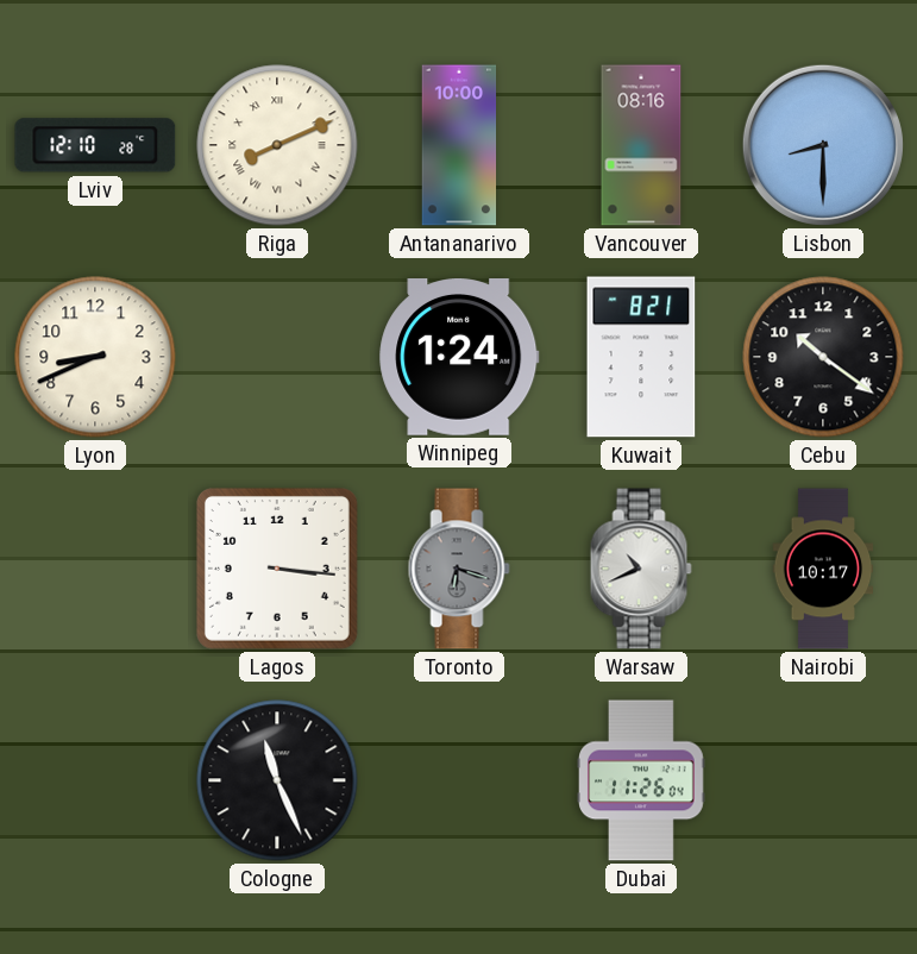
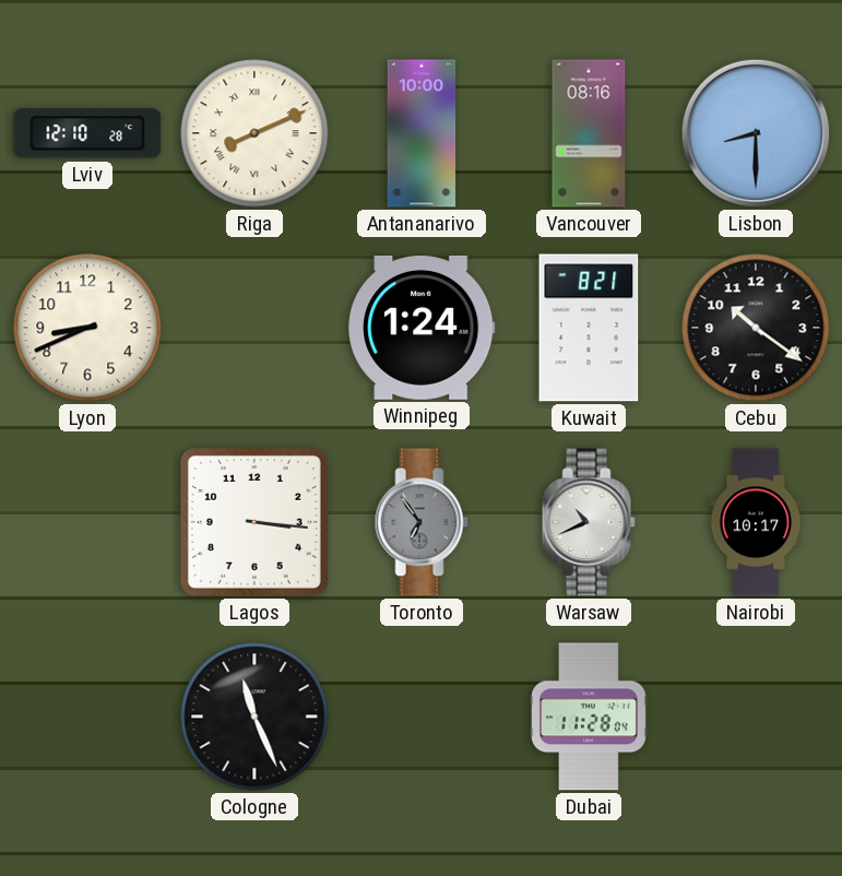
Toronto: 6:18 -> 6:54 (422, 522)
Dubai: 11:26 -> 11:28 (590, 717)
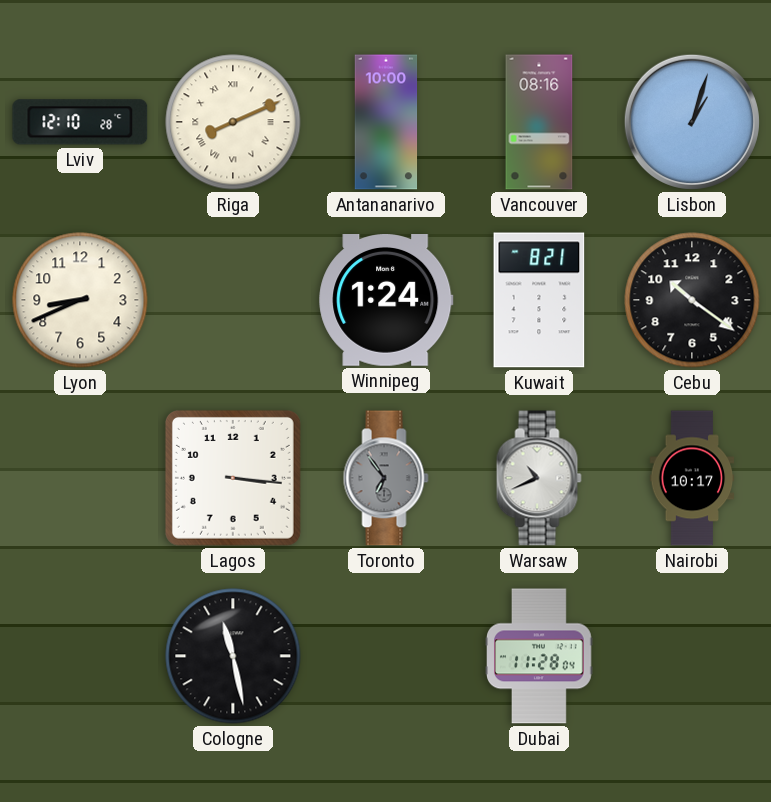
Lisbon: 8:30 -> 1:03 (692, 122)
Cologne: 11:26 -> 11:28 (233, 656)
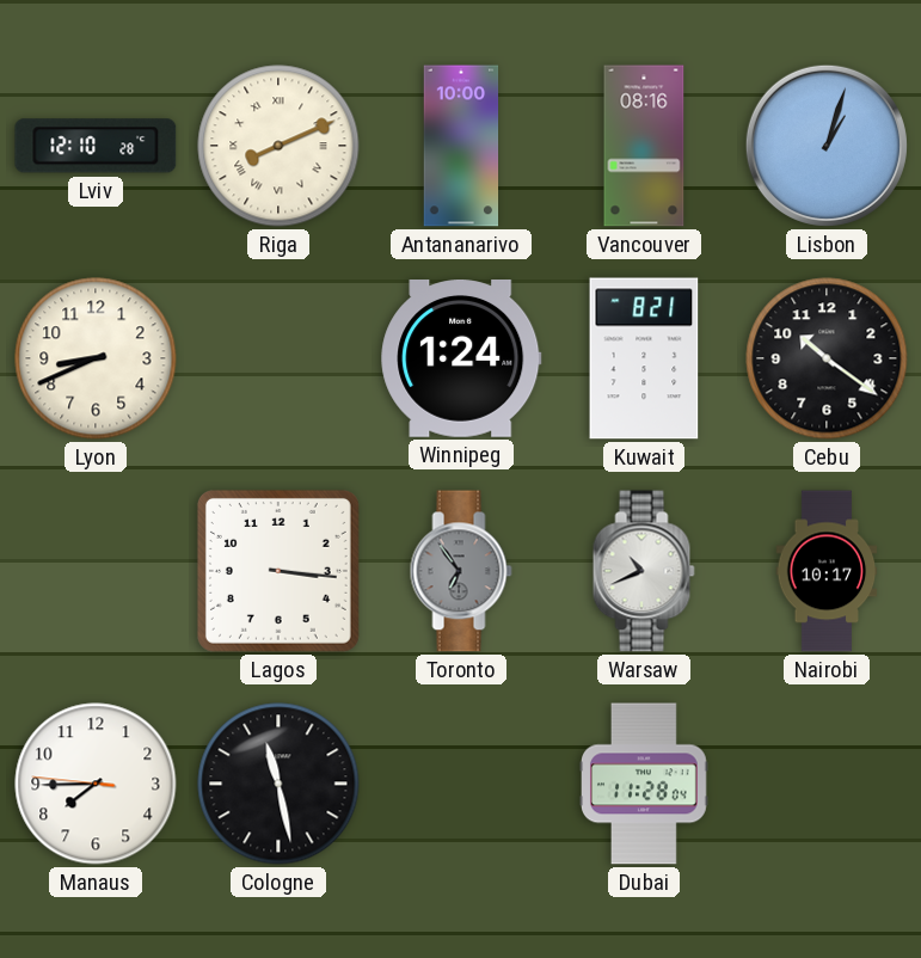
Manaus: none -> 7:44 (96, 784)
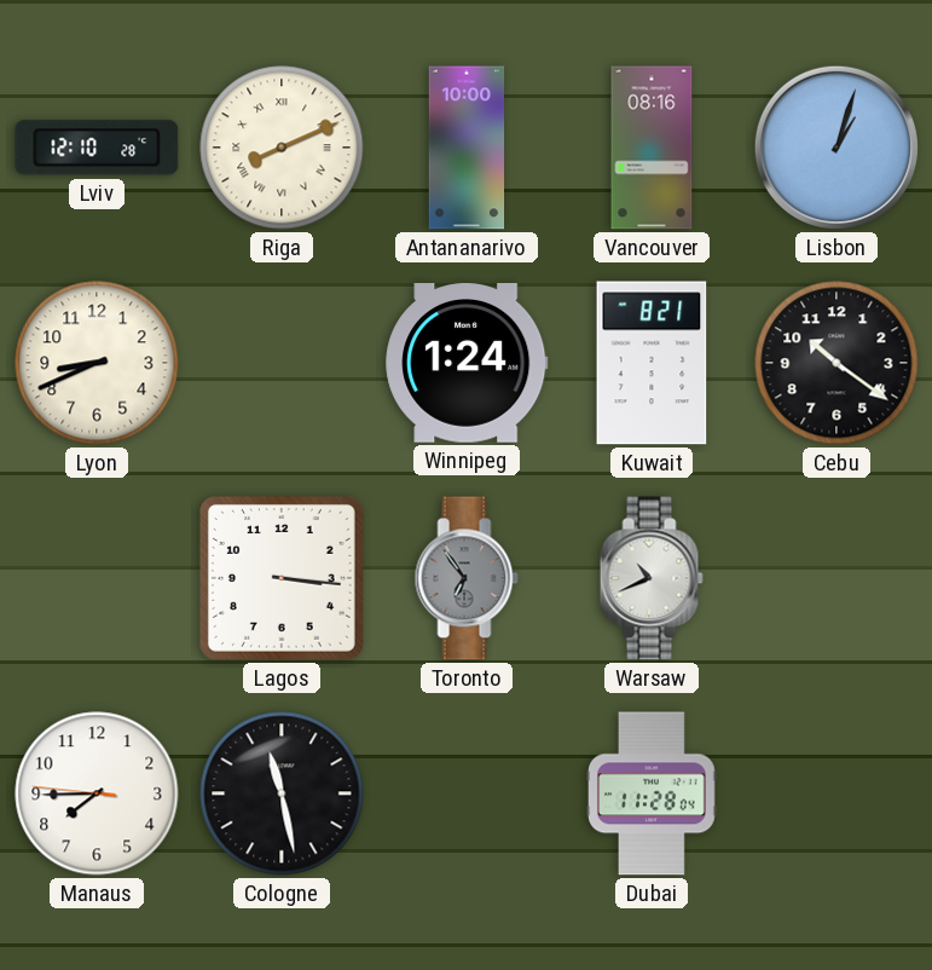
Nairobi: 10:17 -> none (827, 571)
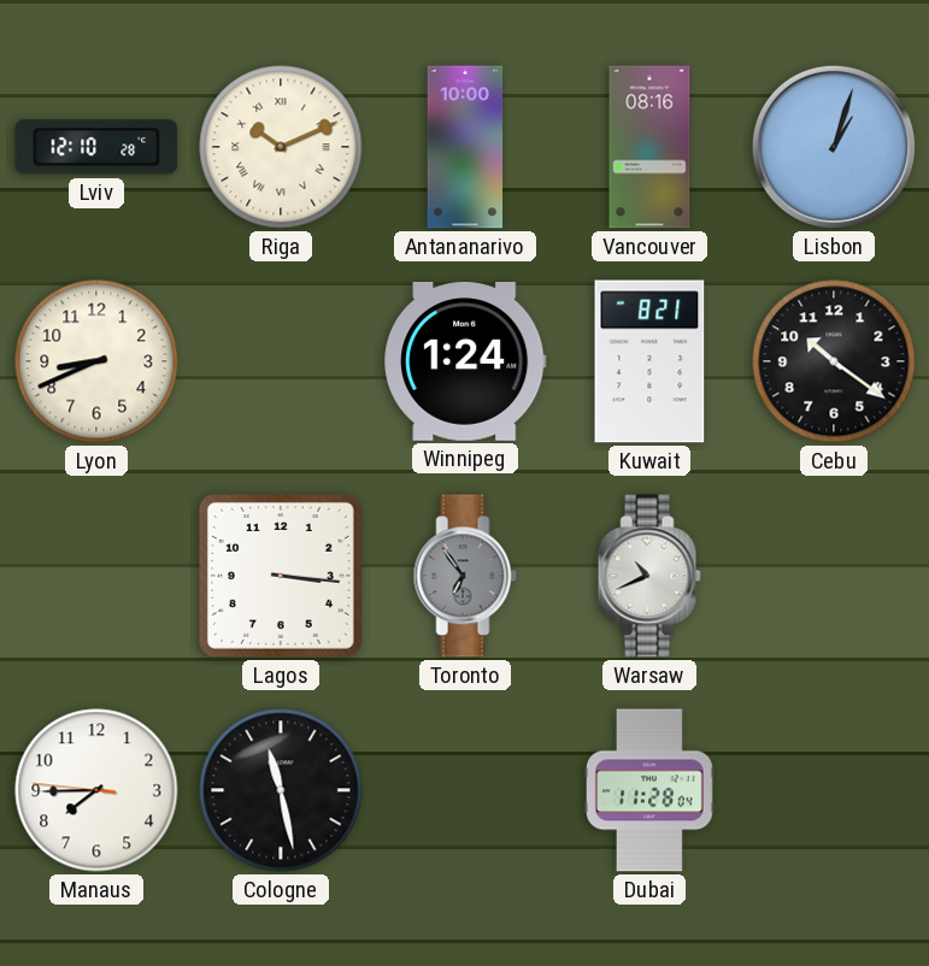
Riga: 8:11 -> 10:11 (281, 147)
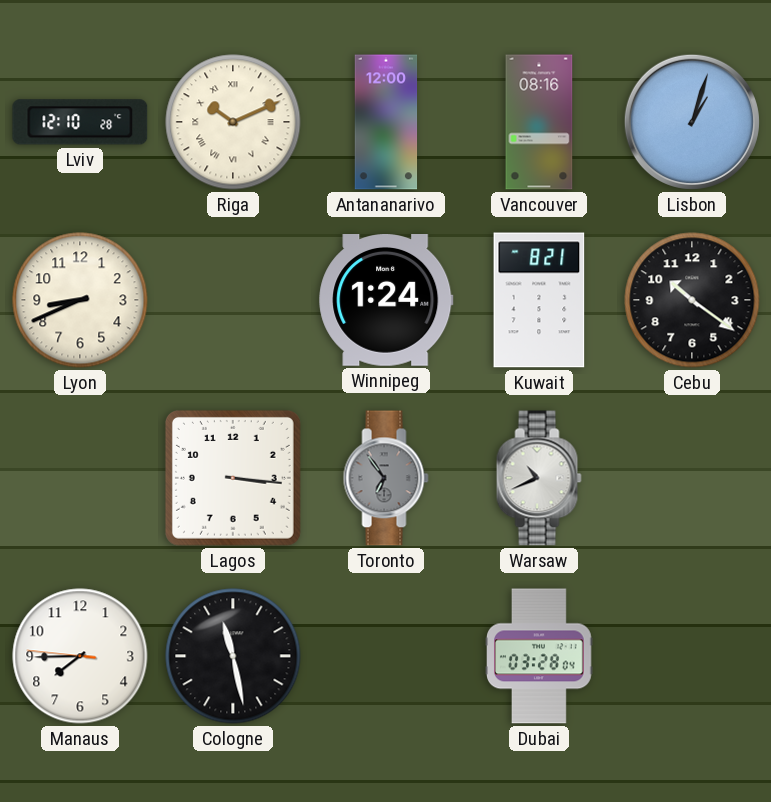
Antananarivo: 10:00 -> 12:00 (386, 122)
Dubai: 11:28 -> 03:28 (540, 656)
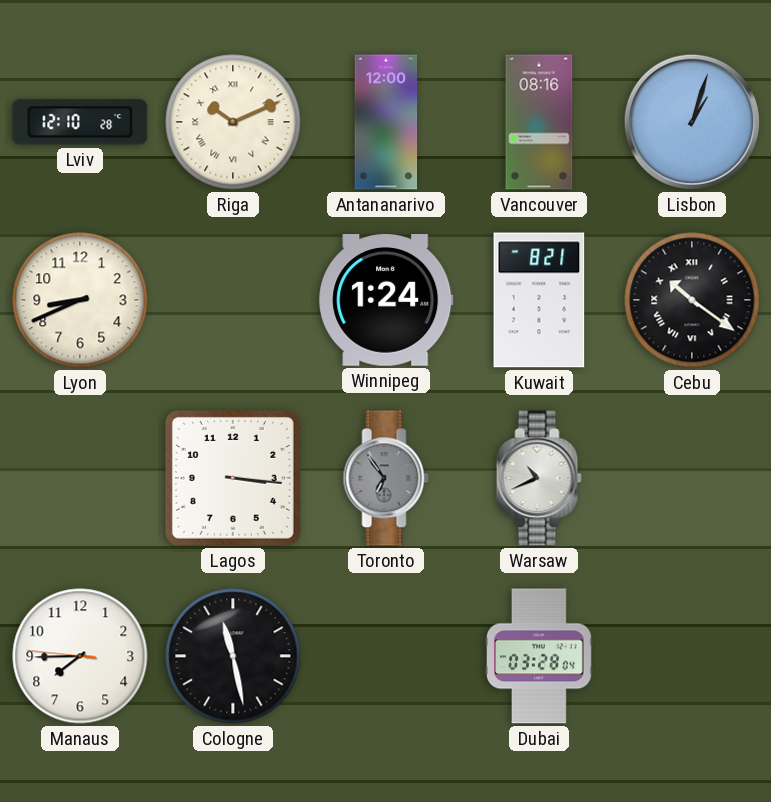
Cebu numerals: Arabic -> Roman (692, 300)
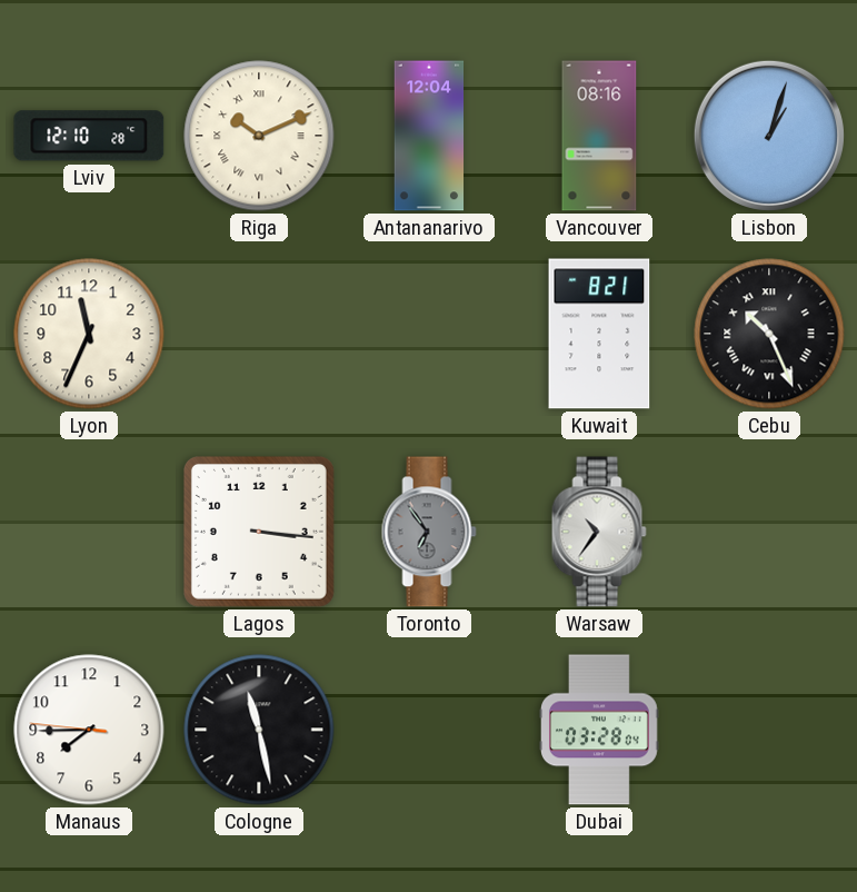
Antananarivo: 12:00 -> 12:04 (429, 136)
Lyon: 8:41 -> 11:34 (89, 334)
Winnipeg: 1:24 -> none (386, 300)
Cebu: 10:21 -> 10:26 (769, 334)
Warsaw: 10:41 -> 10:36 (599, 532)
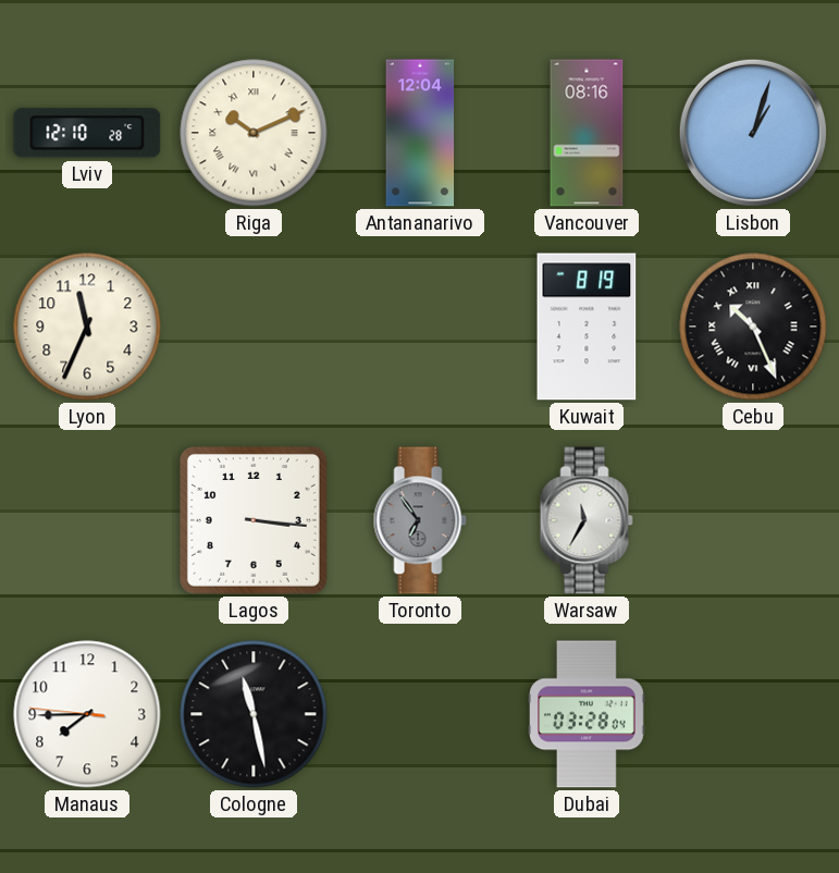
Kuwait: 8:21 -> 8:19 (587, 327)
Warsaw: 10:36 -> 11:35 (587, 520)
